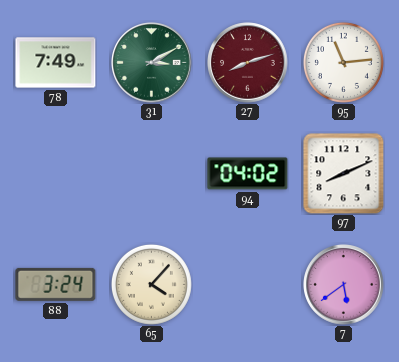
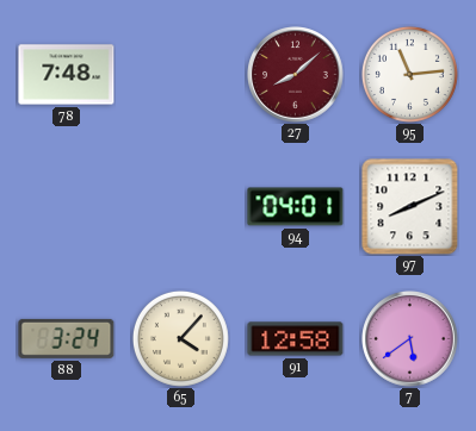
78: 7:49 -> 7:48 (67, 75)
31: 3:10 -> none (152, 63)
27: 8:12 -> 8:08 (296, 75)
94: 04:02 -> 04:01 (296, 207)
91: none -> 12:58 (296, 339)
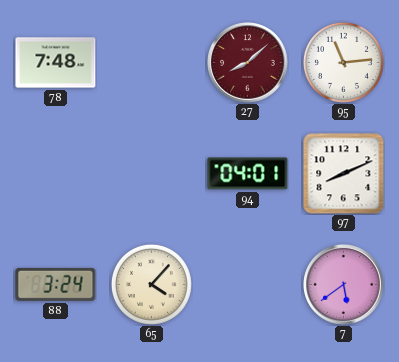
91: 12:58 -> none (296, 339)
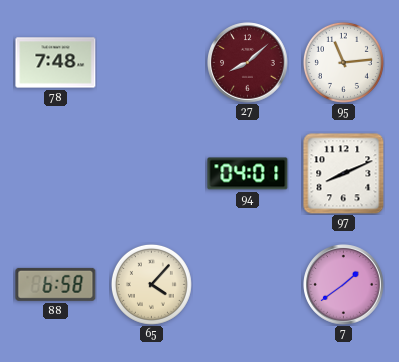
88: 3:24 -> 6:58 (56, 284)
7: 5:39 -> 1:39 (344, 285)
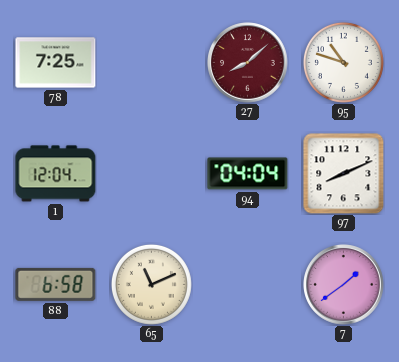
78: 7:48 -> 7:25 (56, 63)
95: 11:14 -> 10:48 (343, 62)
1: none -> 12:04 (56, 174)
94: 04:01 -> 04:04 (248, 174)
65: 4:07 -> 11:11 (151, 284)
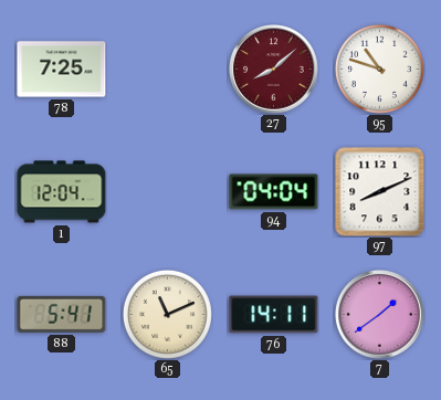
88: 6:58 -> 5:41 (62, 314)
76: none -> 14:11 (274, 315)
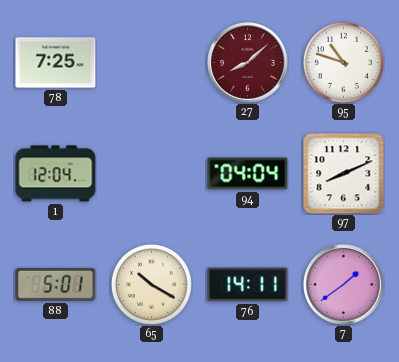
88: 5:41 -> 5:01 (56, 284)
65: 11:11 -> 10:20 (151, 284)
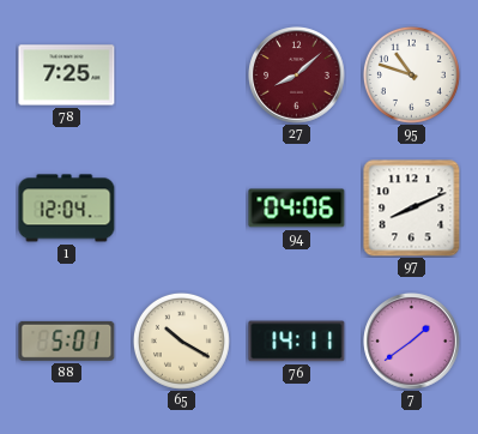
94: 04:04 -> 04:06 (297, 209)
